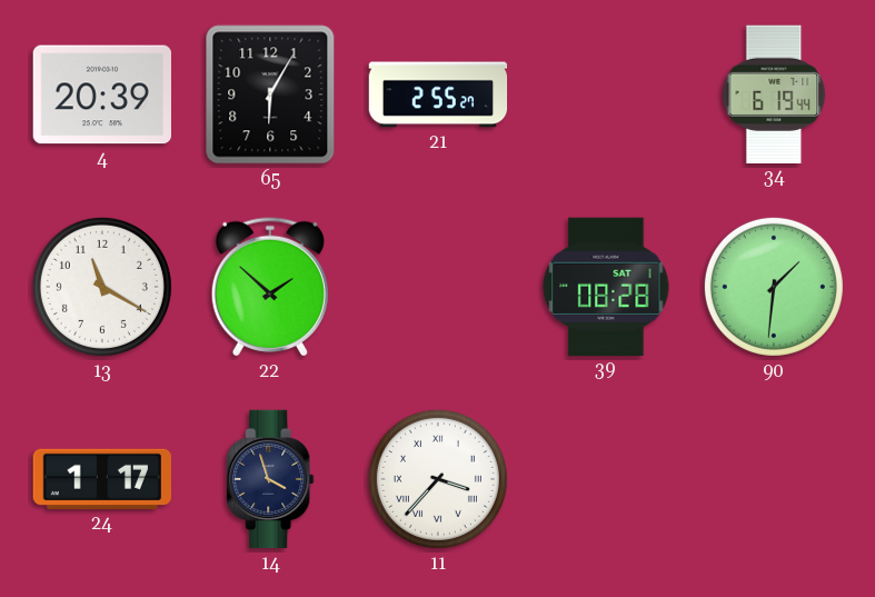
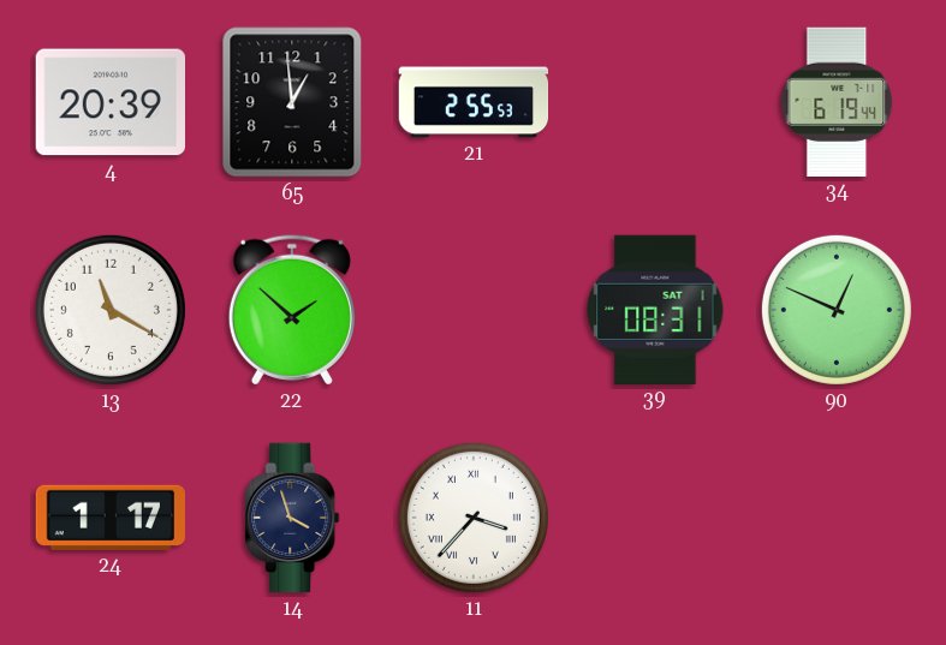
65: 6:05 -> 12:59 (292, 102)
21: 2:55:27 -> 2:55:53 (474, 102)
39: 08:28 -> 08:31 (655, 309)
90: 1:31 -> 12:49 (837, 310)
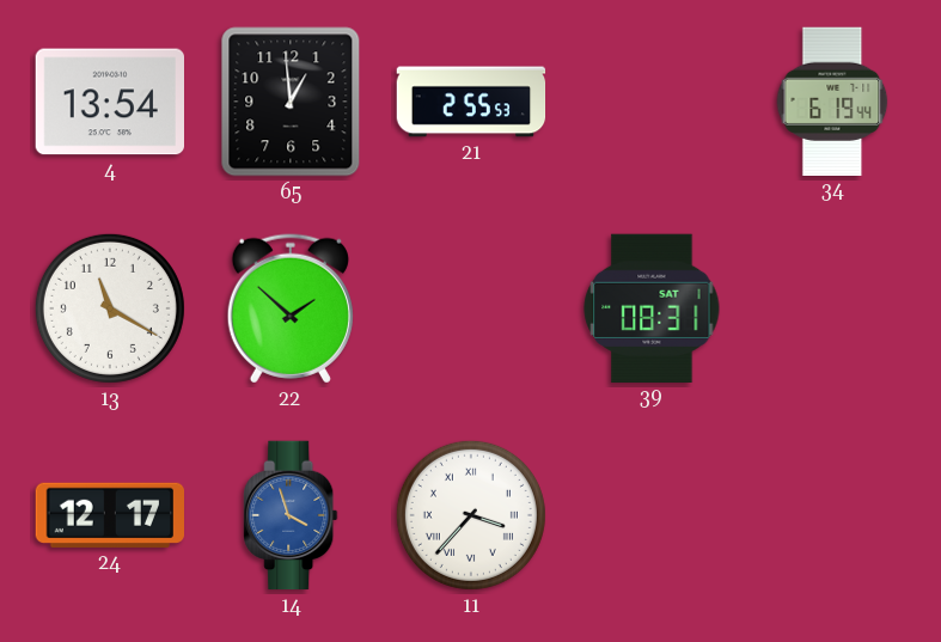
4: 20:39 -> 13:54 (109, 102)
90: 12:49 -> none (837, 310)
24: 1:17 -> 12:17 (109, 515)
14 dial: navy -> blue (291, 515)
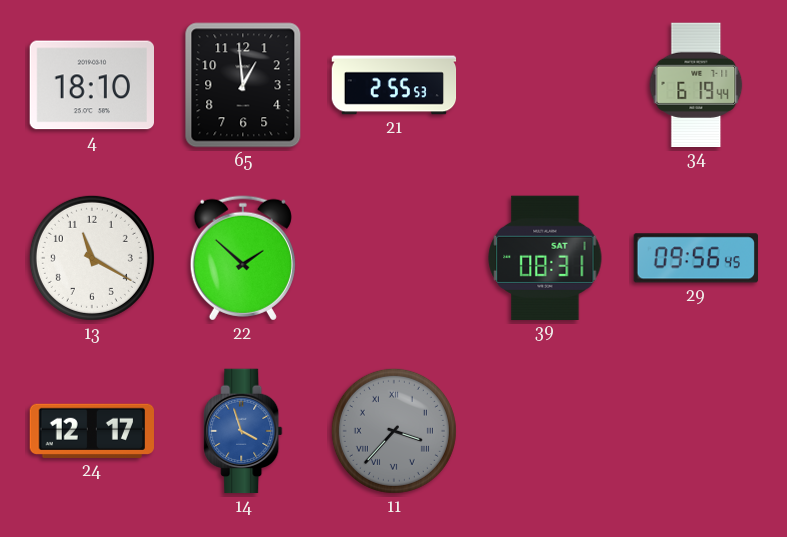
4: 13:54 -> 18:10 (91, 85)
29: none -> 09:56 (696, 258)
11 dial: white -> grey (394, 431)
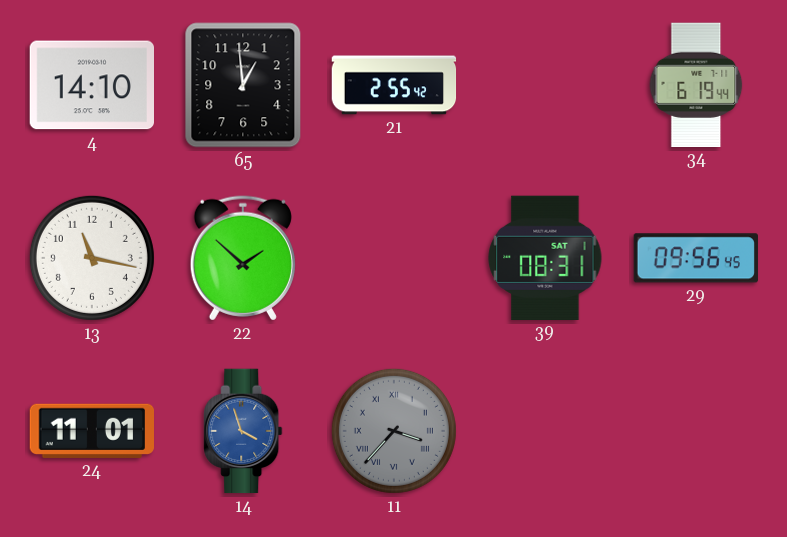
4: 18:10 -> 14:10 (91, 85)
21: 2:55:53 -> 2:55:42 (394, 85)
13: 11:20 -> 11:17 (92, 258)
24: 12:17 -> 11:01 (91, 431)
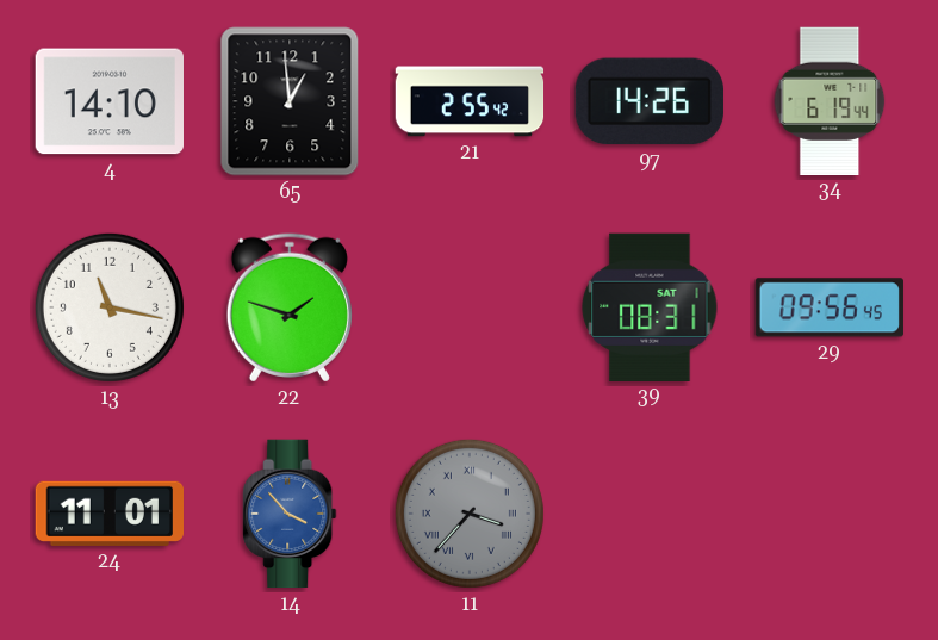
97: none -> 14:26 (650, 101)
22: 1:52 -> 1:48 (290, 307)
14: 3:57 -> 3:53 (290, 514)
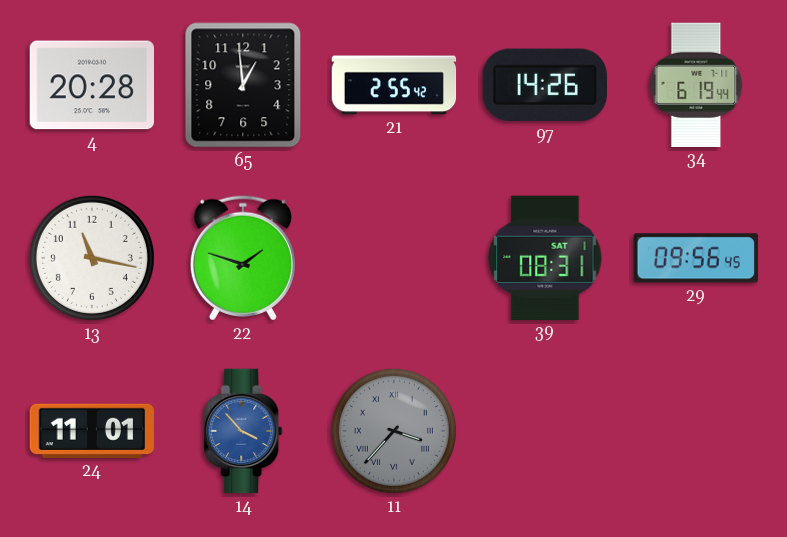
4: 14:10 -> 20:28 (91, 85)
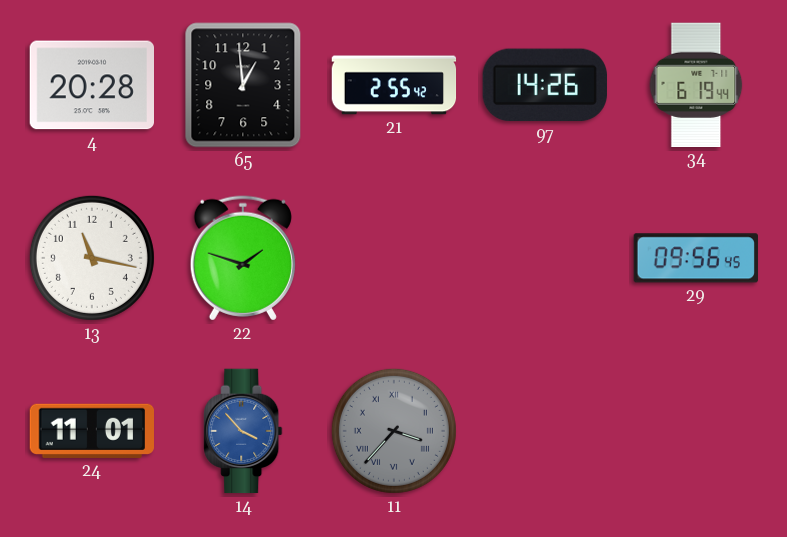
39: 08:31 -> none (545, 257)
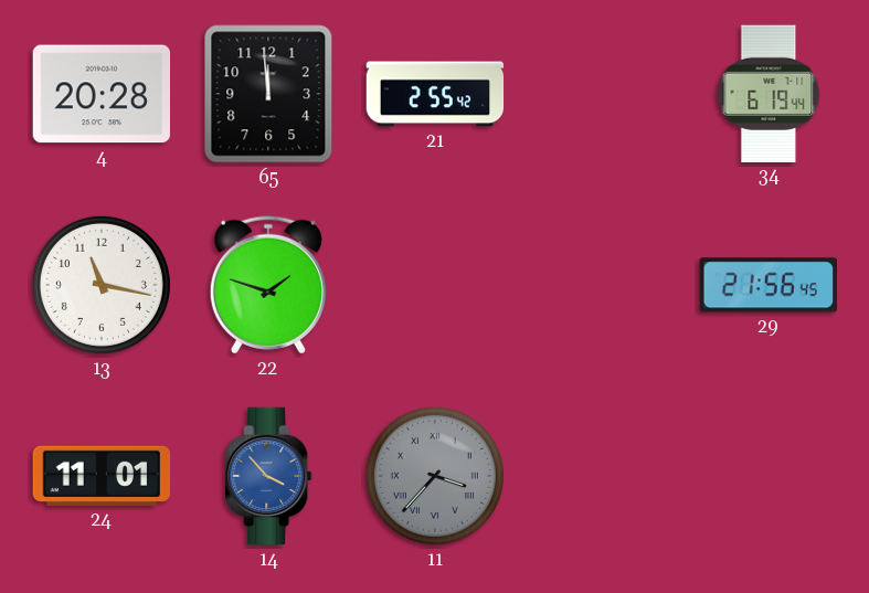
65: 12:59 -> 11:59 (268, 94)
97: 14:26 -> none (545, 85)
29: 09:56 -> 21:56 (769, 285)
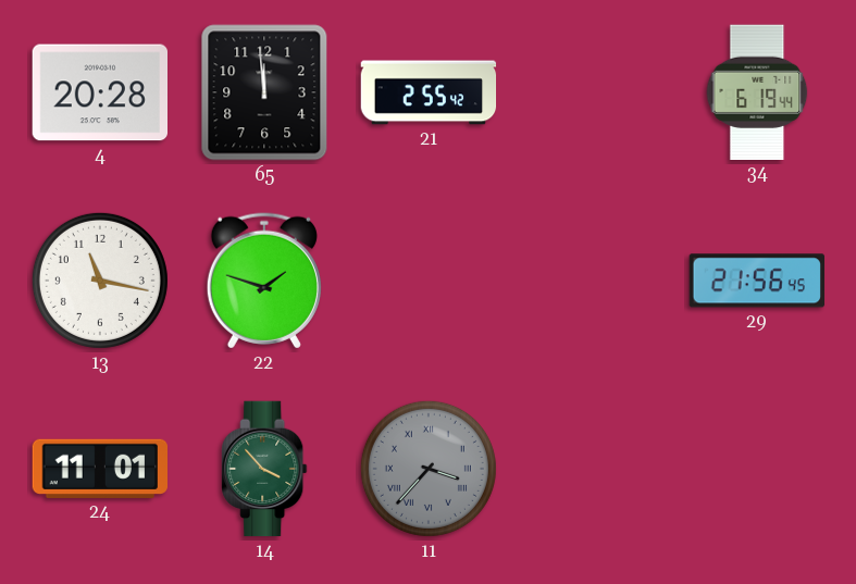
14 dial: blue -> green (264, 469)
